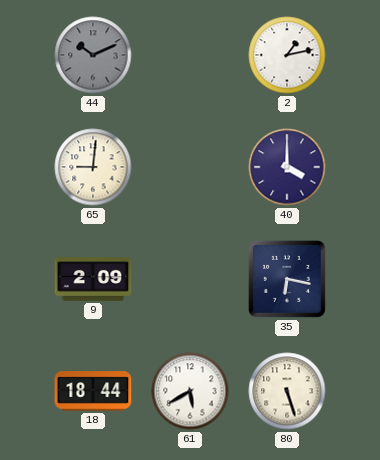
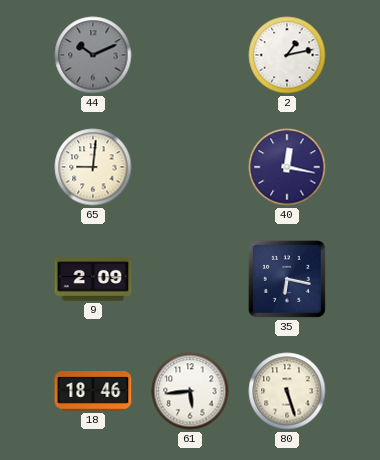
40: 4:00 -> 12:17 (287, 167)
18: 18:44 -> 18:46 (93, 391)
61: 5:40 -> 5:44 (190, 391)
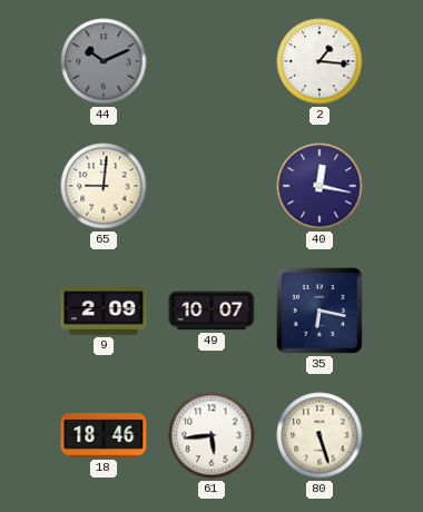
2: 1:13 -> 1:16 (319, 61)
49: none -> 10:07 (211, 311)
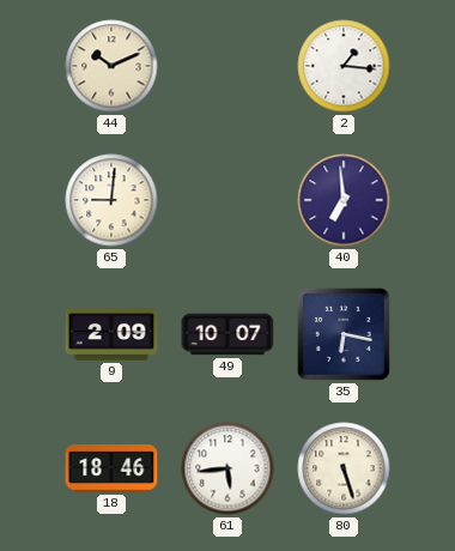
44 dial: grey -> cream (111, 66)
40: 12:17 -> 6:59 (344, 200)
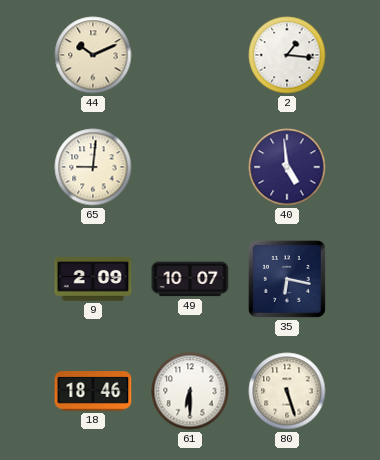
40: 6:59 -> 4:59 (287, 167)
61: 5:44 -> 6:30 (190, 391)
